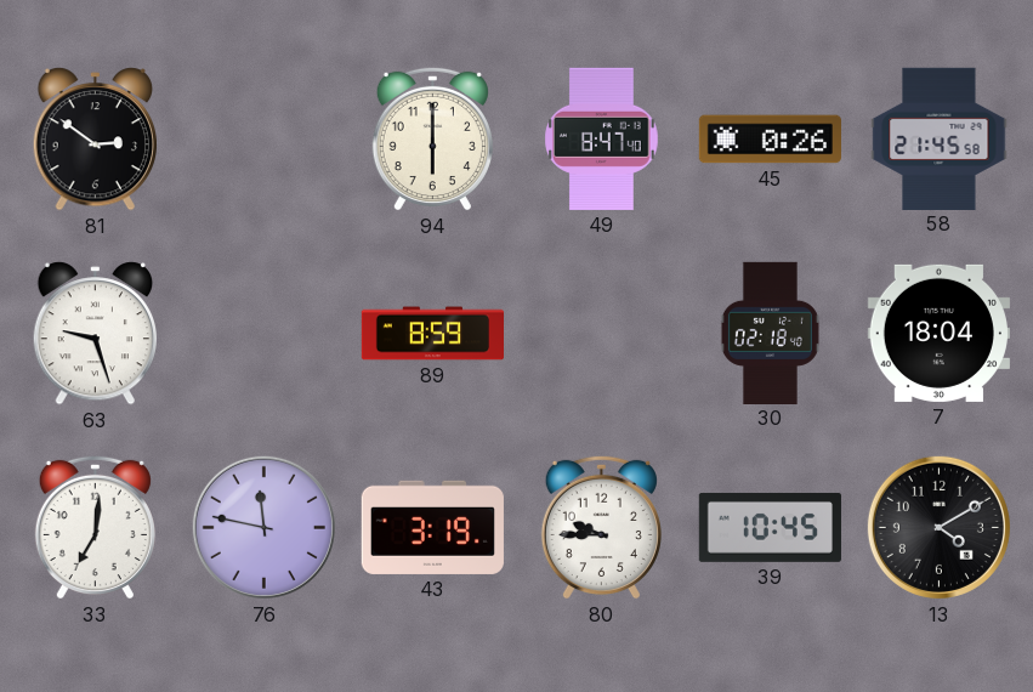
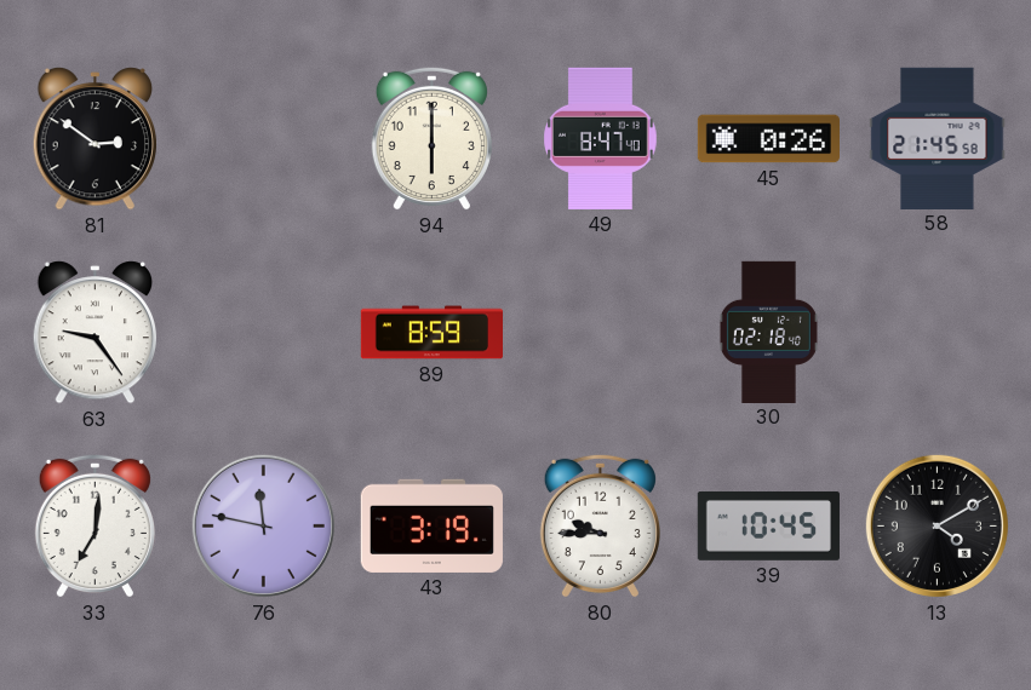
63: 9:27 -> 9:24 (94, 333)
7: 18:04 -> none (938, 333)
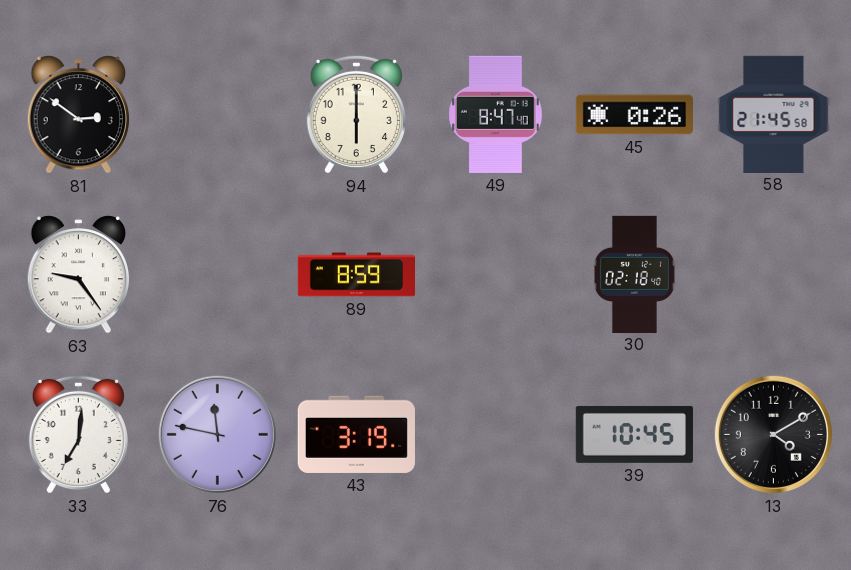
80: 9:45 -> none (600, 525)
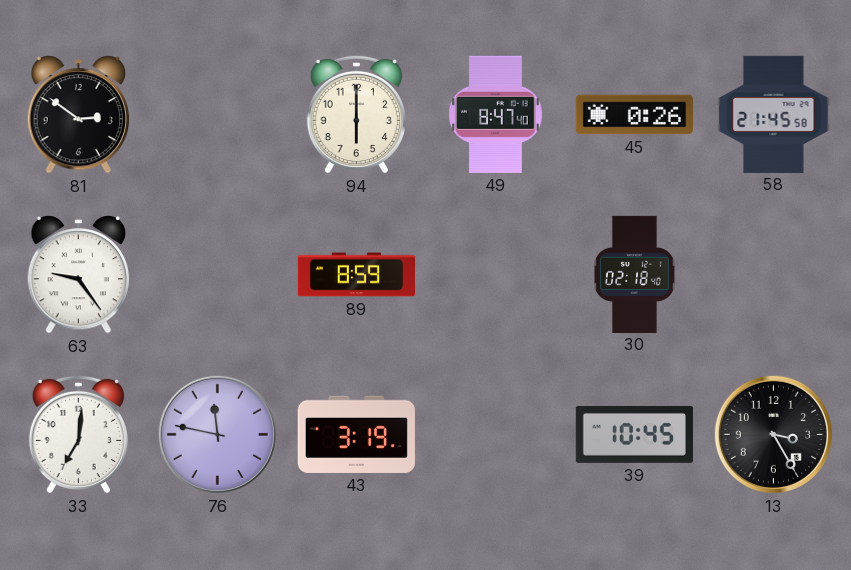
13: 4:10 -> 3:25 (773, 434)
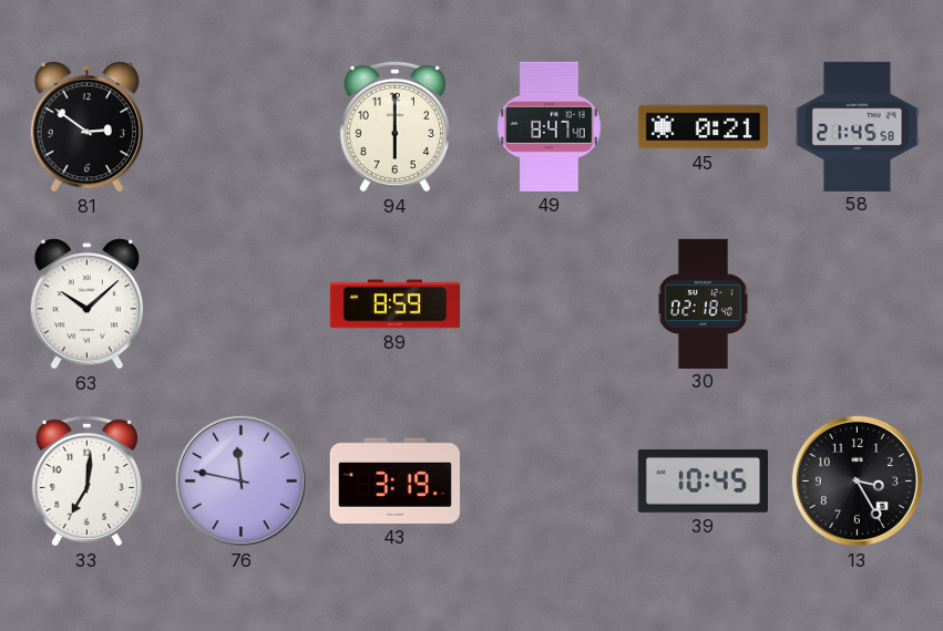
45: 0:26 -> 0:21 (703, 127)
63: 9:24 -> 10:08 (86, 304)
